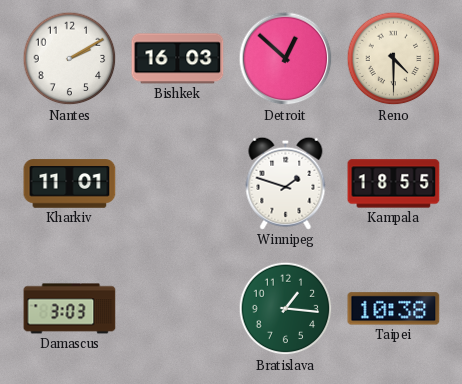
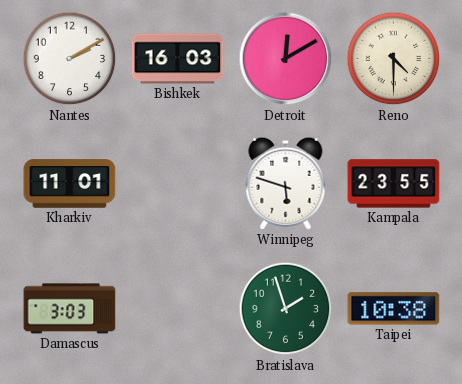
Detroit: 12:52 -> 12:10 (286, 59)
Winnipeg: 1:48 -> 5:48 (286, 183)
Kampala: 18:55 -> 23:55 (394, 184)
Bratislava: 1:16 -> 1:57 (286, 309)
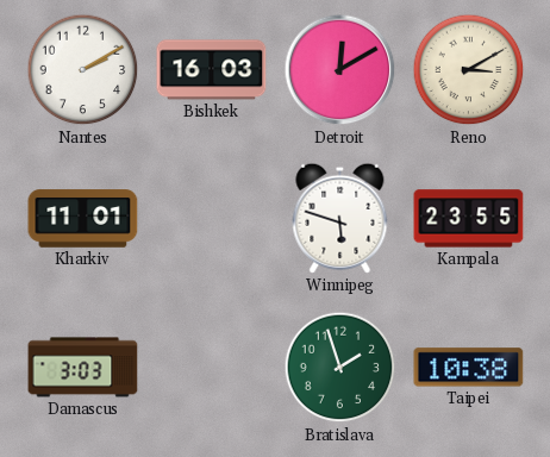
Reno: 4:30 -> 3:10 (469, 70)
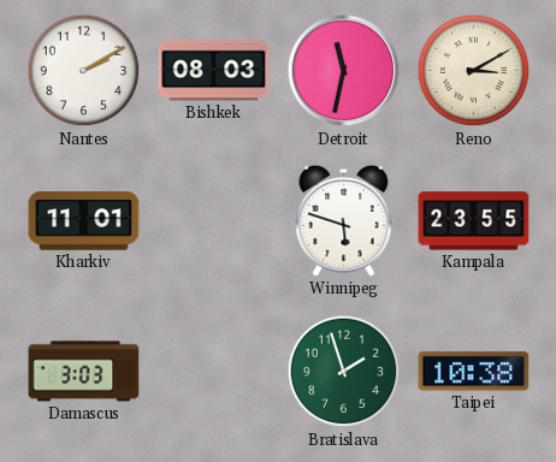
Bishkek: 16:03 -> 08:03 (214, 71)
Detroit: 12:10 -> 11:32 (344, 71)
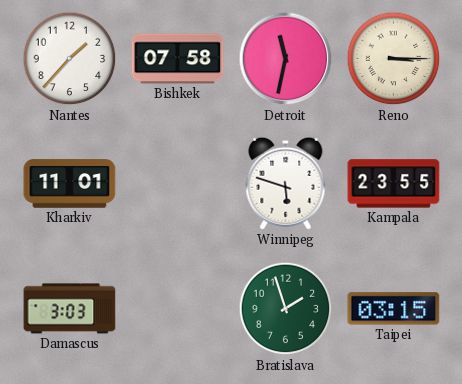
Nantes: 2:10 -> 1:37 (70, 59)
Bishkek: 08:03 -> 07:58 (178, 59)
Reno: 3:10 -> 3:15 (394, 59)
Taipei: 10:38 -> 03:15 (394, 309)
